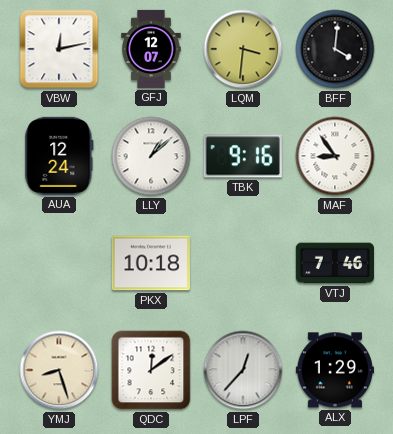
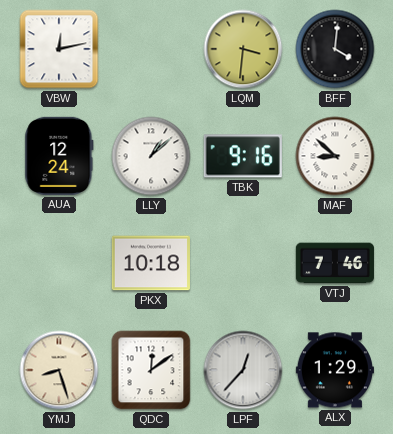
GFJ: 12:07 -> none (151, 49)
MAF: 8:54 -> 8:52 (335, 156)
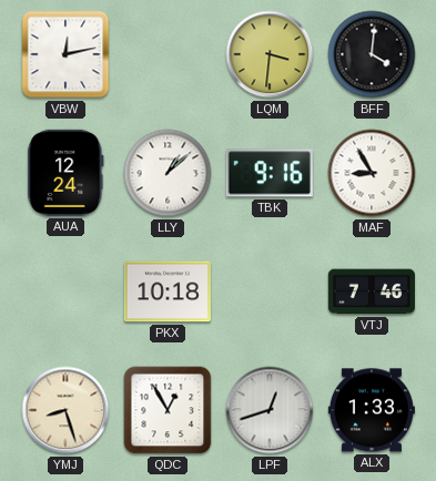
MAF: 8:52 -> 8:55 (372, 173)
QDC: 12:09 -> 12:55 (168, 410)
LPF: 12:37 -> 12:42 (270, 410)
ALX: 1:29 -> 1:33 (372, 410)
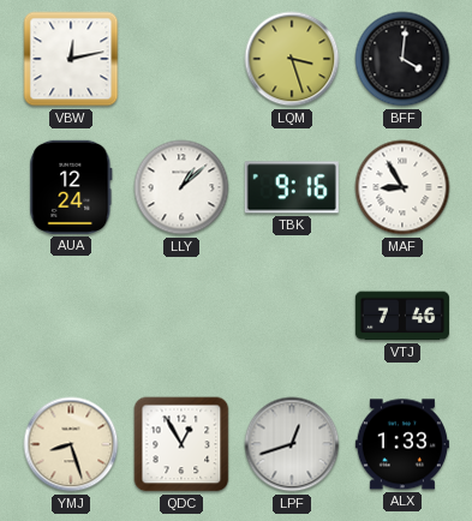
LQM: 3:31 -> 3:27 (292, 59)
PKX: 10:18 -> none (168, 291)
